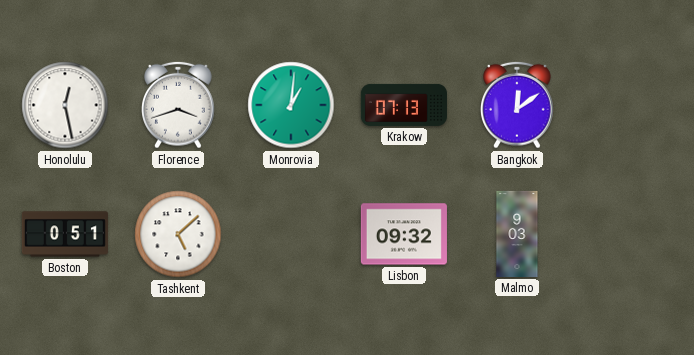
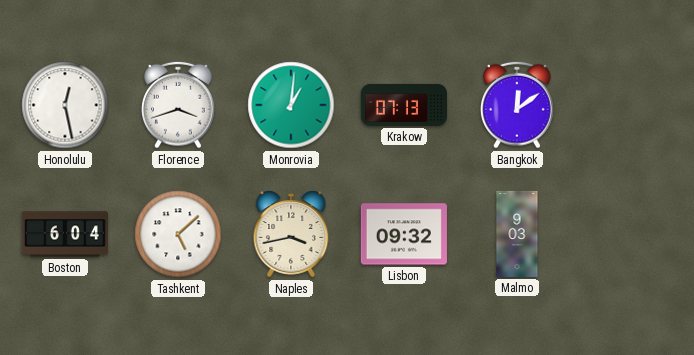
Boston: 0:51 -> 6:04 (65, 234)
Naples: none -> 3:43 (291, 234)
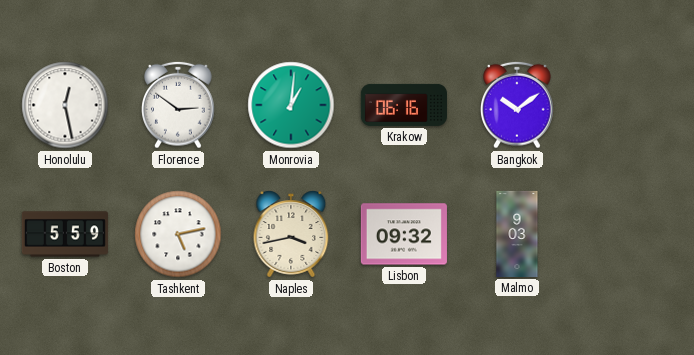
Florence: 3:42 -> 2:51 (178, 105)
Krakow: 07:13 -> 06:16 (404, 105)
Bangkok: 12:09 -> 10:09 (517, 105)
Boston: 6:04 -> 5:59 (65, 234)
Tashkent: 5:08 -> 5:13 (178, 234)
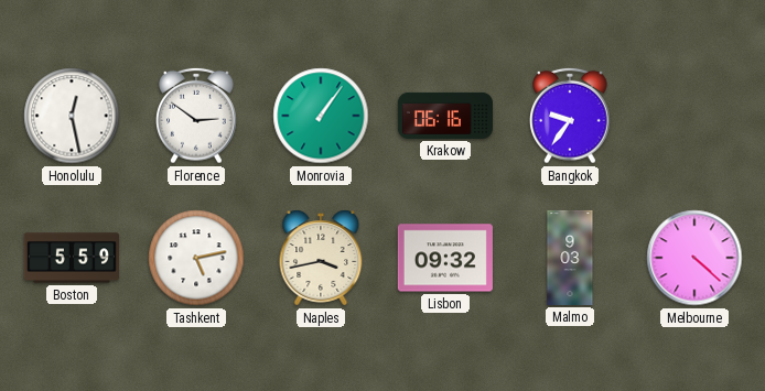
Monrovia: 1:01 -> 1:06 (321, 116)
Bangkok: 10:09 -> 9:36 (570, 116)
Melbourne: none -> 4:22 (694, 258)
